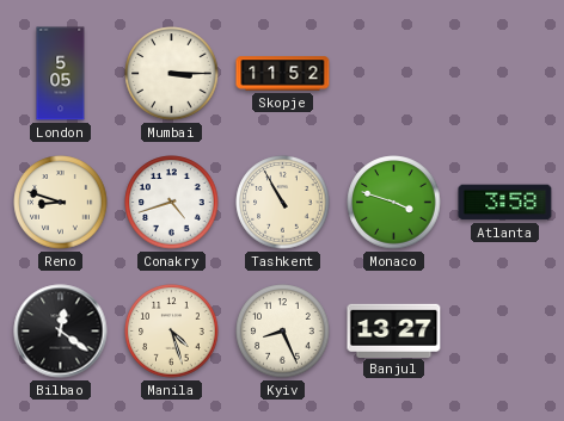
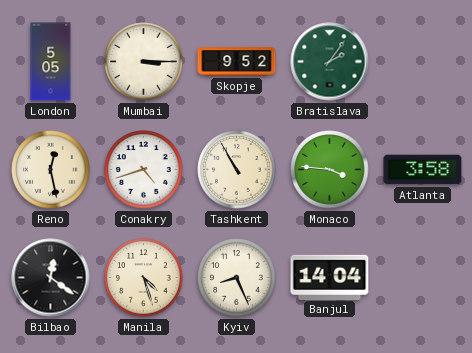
Skopje: 11:52 -> 9:52 (237, 62)
Bratislava: none -> 2:06 (330, 62)
Reno: 8:48 -> 12:28 (51, 170)
Monaco: 3:48 -> 3:46 (330, 170)
Banjul: 13:27 -> 14:04 (330, 277)
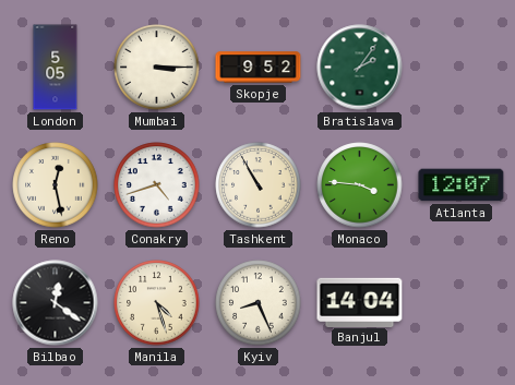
Atlanta: 3:58 -> 12:07 (462, 185)
